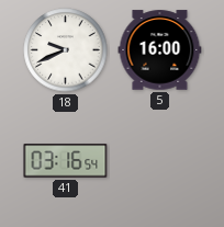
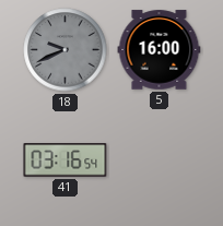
18 dial: white -> grey (66, 50)
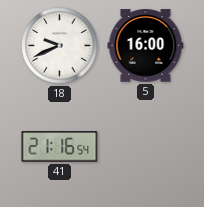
18 dial: grey -> white (60, 46)
41: 03:16 -> 21:16 (60, 147)
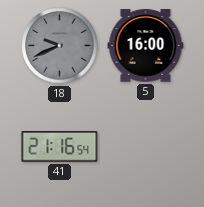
18 dial: white -> grey (60, 46)
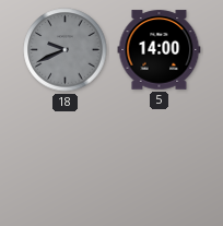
5: 16:00 -> 14:00 (160, 50)
41: 21:16 -> none (60, 147)
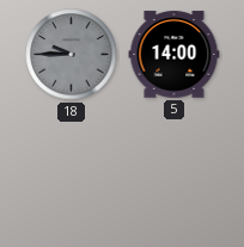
18: 9:41 -> 9:45 (72, 55)
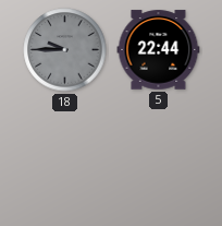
5: 14:00 -> 22:44 (159, 50)
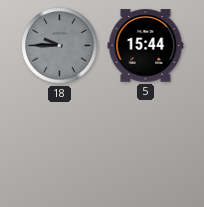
5: 22:44 -> 15:44 (146, 46)
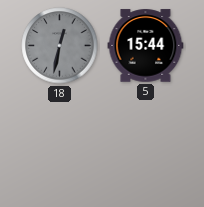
18: 9:45 -> 12:32 (60, 46)
